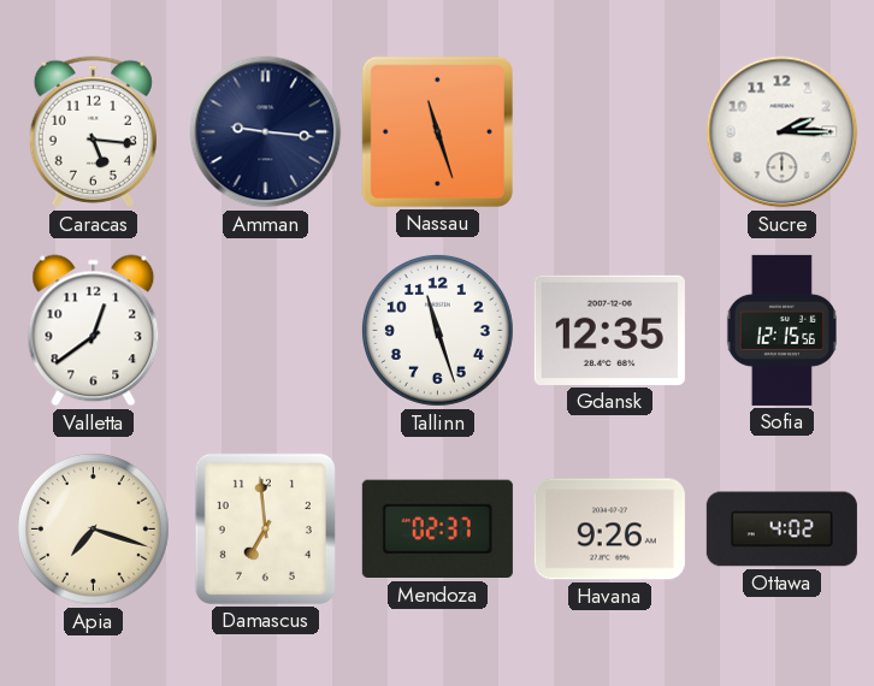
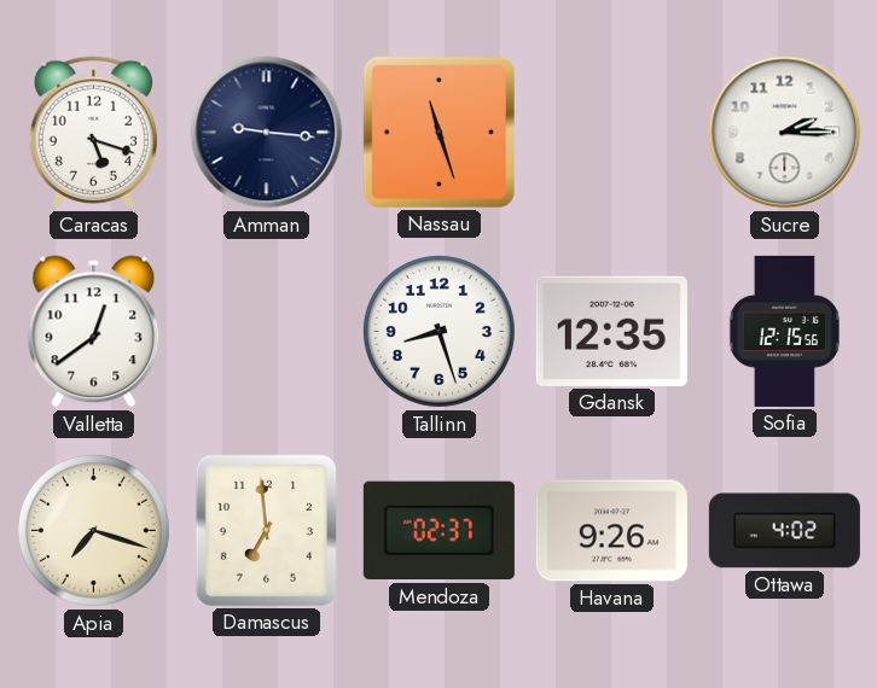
Caracas: 5:16 -> 5:18 (93, 133)
Tallinn: 11:27 -> 8:27 (438, 331)
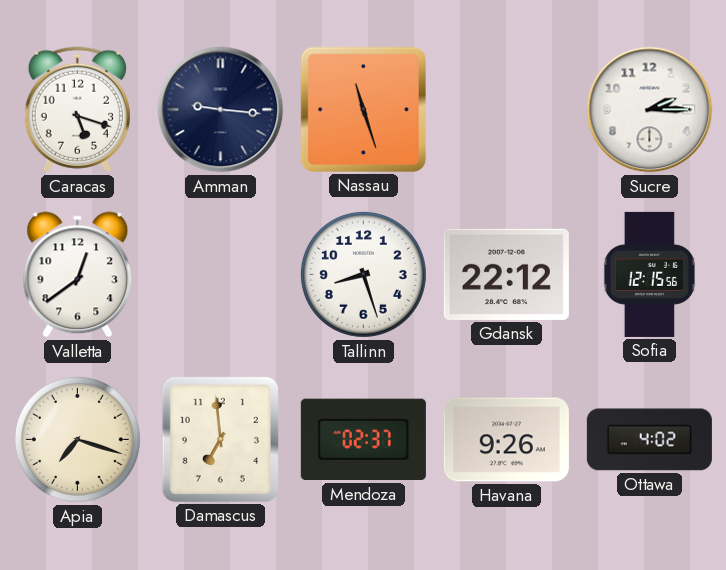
Gdansk: 12:35 -> 22:12 (506, 274)
